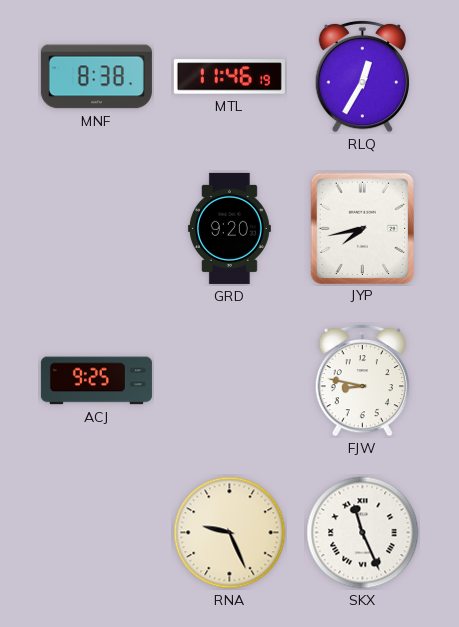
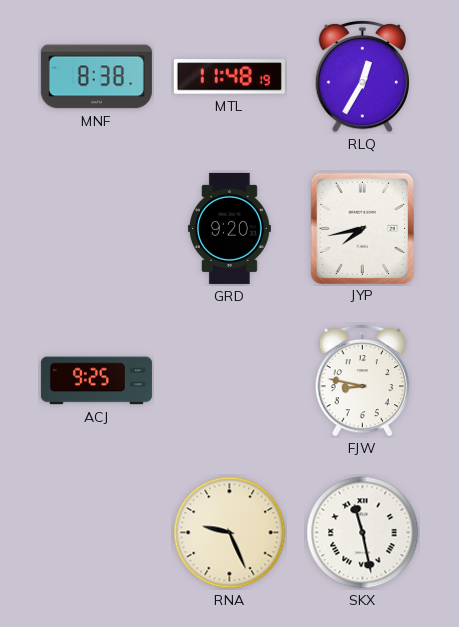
MTL: 11:46 -> 11:48 (229, 77)
SKX: 11:26 -> 11:28 (363, 533)
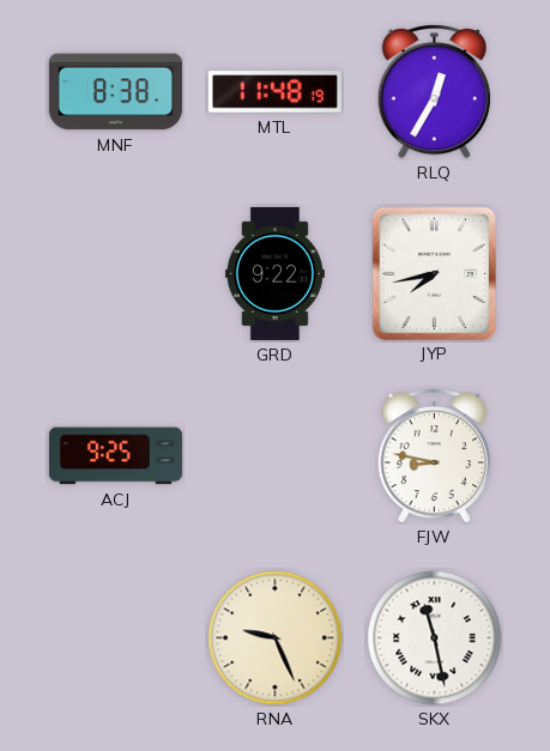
GRD: 9:20 -> 9:22 (274, 273)
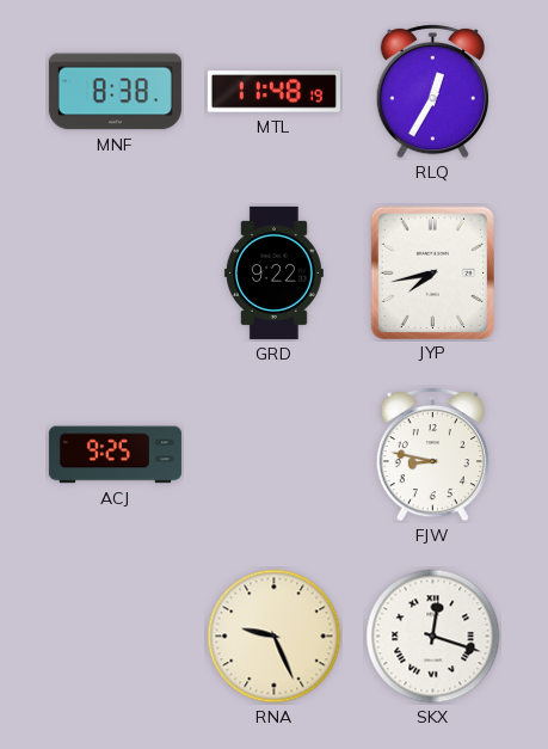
SKX: 11:28 -> 12:18 (433, 637)
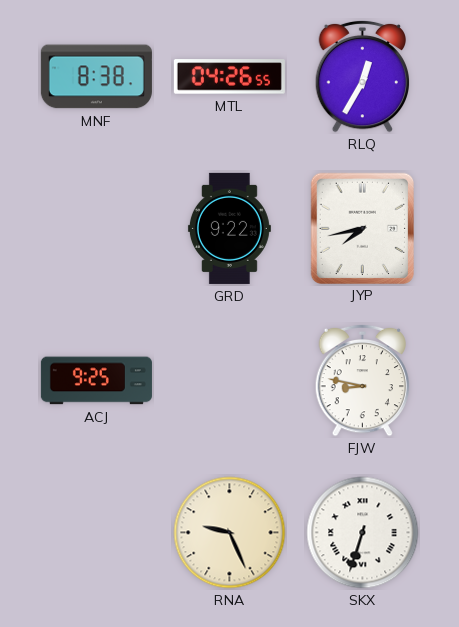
MTL: 11:48 -> 04:26 (229, 77)
SKX: 12:18 -> 6:33 (363, 533)
